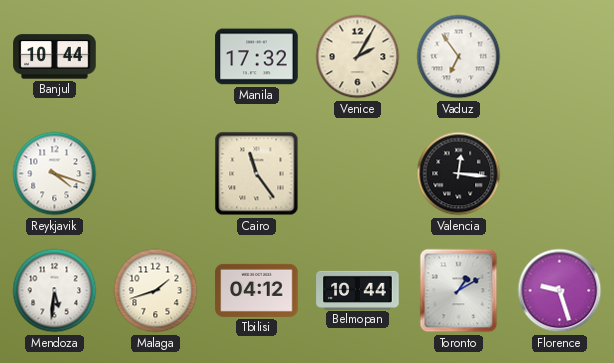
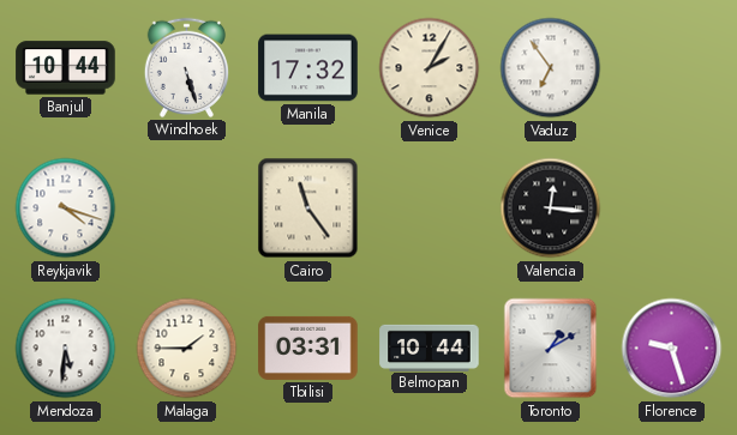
Windhoek: none -> 5:27 (186, 67)
Malaga: 1:42 -> 1:45 (187, 349)
Tbilisi: 04:12 -> 03:31 (308, 348)
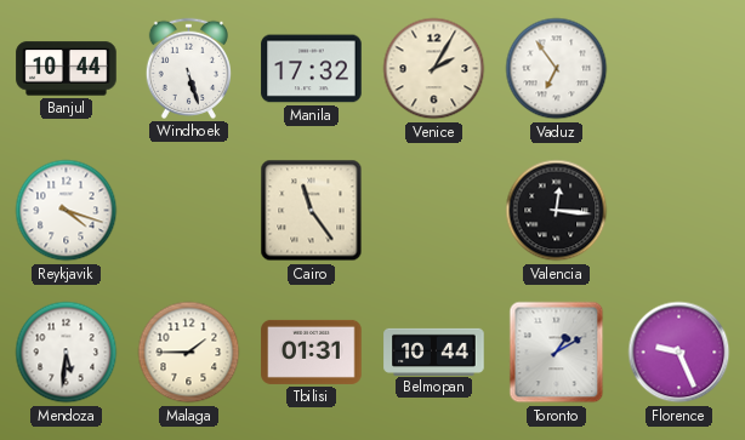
Tbilisi: 03:31 -> 01:31 (312, 352)
Florence: 9:27 -> 9:26 (679, 353)
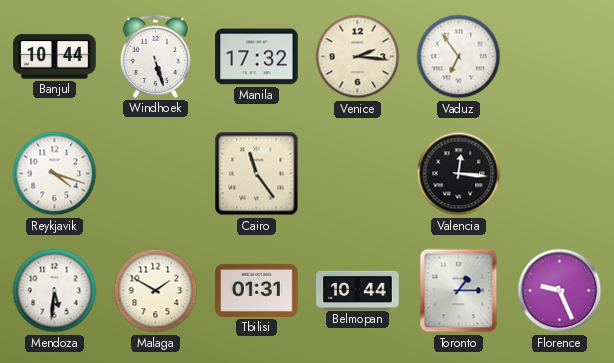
Venice: 2:05 -> 2:16 (358, 57)
Malaga: 1:45 -> 1:50 (156, 291)
Toronto: 1:10 -> 1:15 (459, 291)
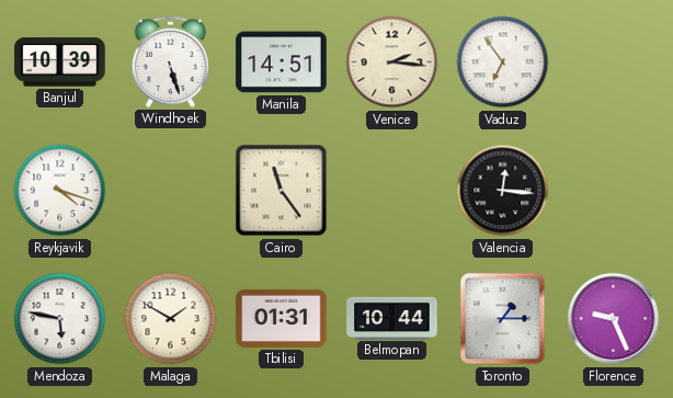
Banjul: 10:44 -> 10:39 (60, 62)
Manila: 17:32 -> 14:51 (282, 62)
Mendoza: 5:31 -> 5:47 (60, 319)
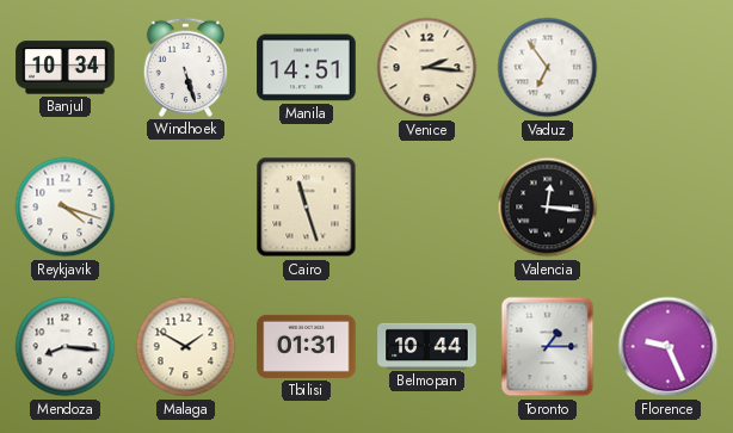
Banjul: 10:39 -> 10:34 (66, 68)
Cairo: 11:24 -> 11:27 (307, 208)
Mendoza: 5:47 -> 8:16 (66, 347)
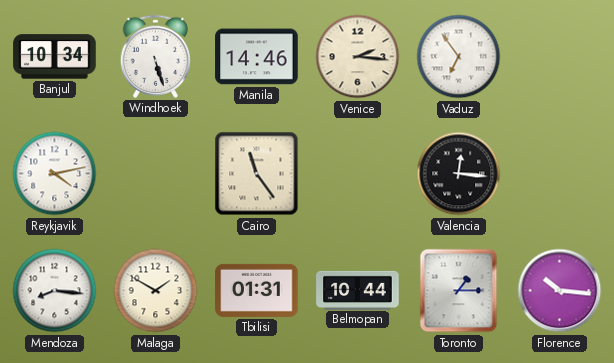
Manila: 14:51 -> 14:46 (257, 57)
Reykjavik: 4:18 -> 4:13 (55, 174)
Cairo: 11:27 -> 11:24 (257, 174)
Florence: 9:26 -> 10:16 (560, 291)
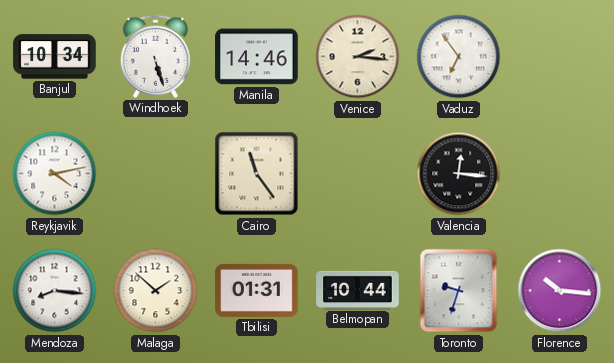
Malaga: 1:50 -> 1:52 (156, 291)
Toronto: 1:15 -> 9:33 (459, 291)
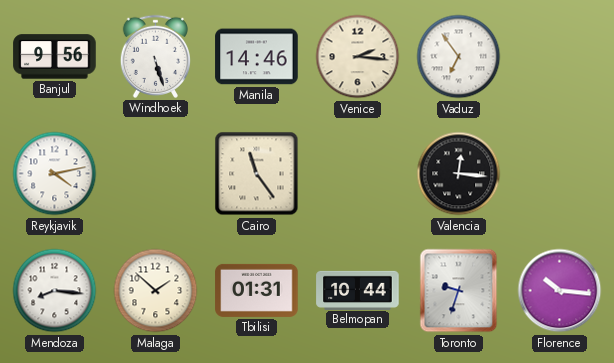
Banjul: 10:34 -> 9:56 (55, 57)
